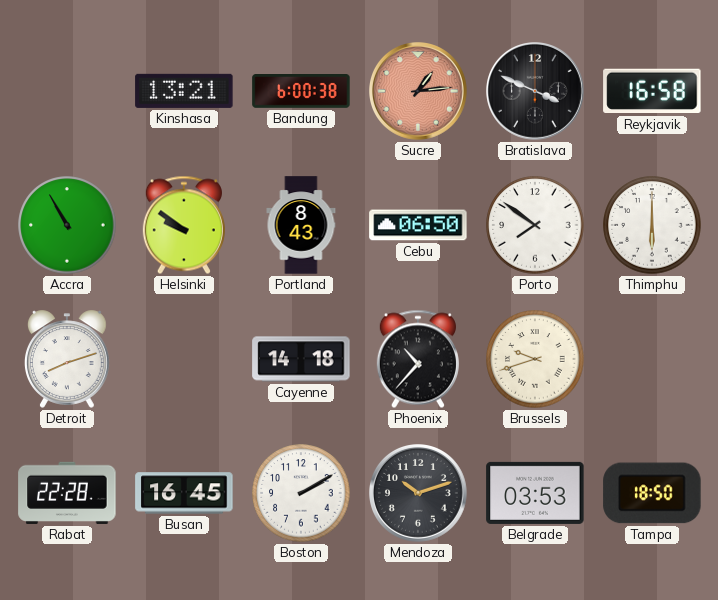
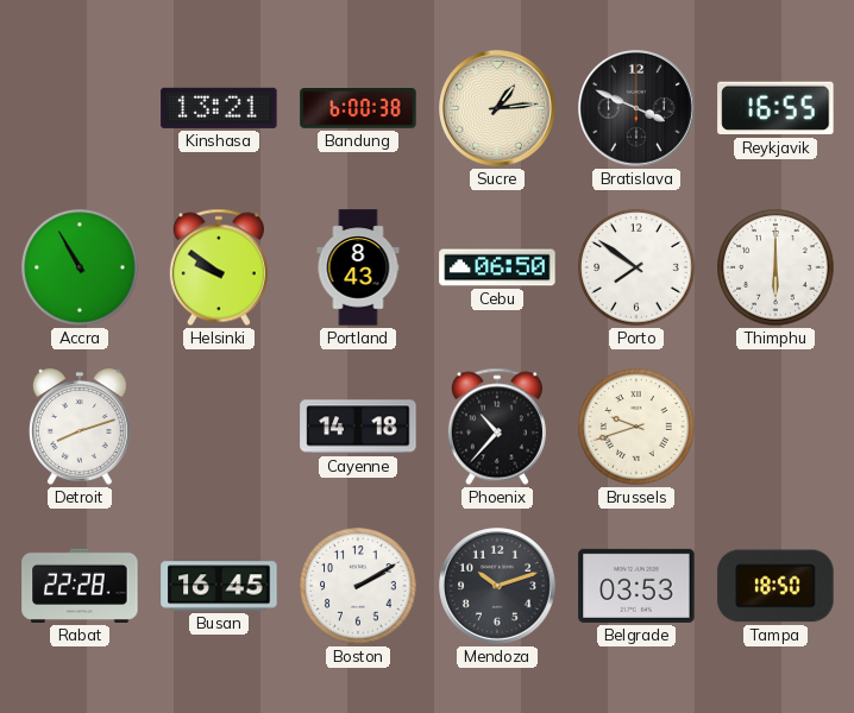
Sucre dial: salmon -> cream (498, 109)
Reykjavik: 16:58 -> 16:55 (775, 108)
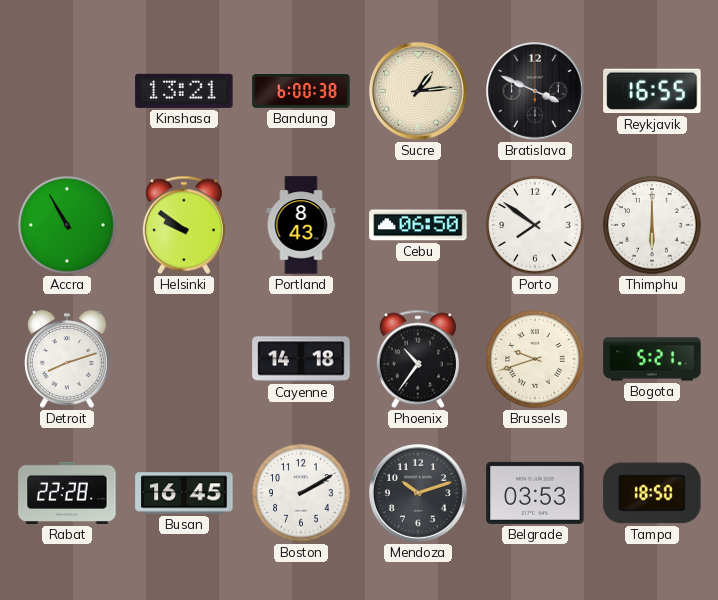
Phoenix: 10:37 -> 10:36 (418, 359)
Bogota: none -> 5:21 (652, 359)
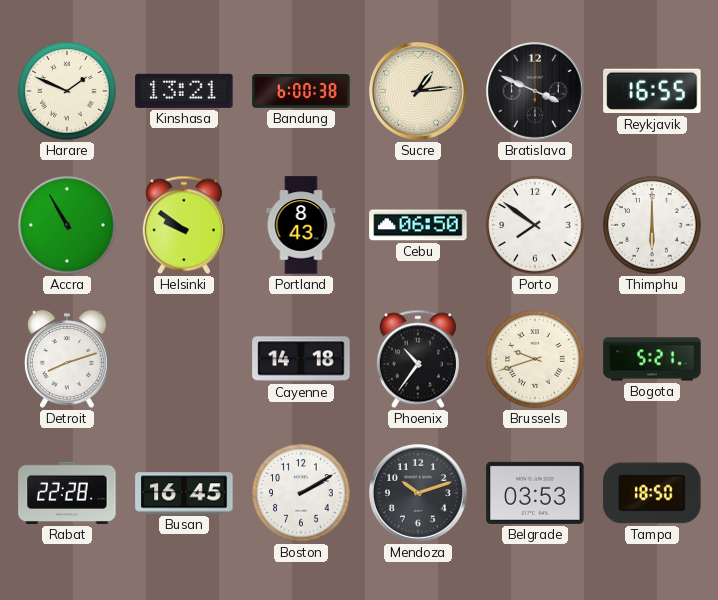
Harare: none -> 1:49 (67, 91)
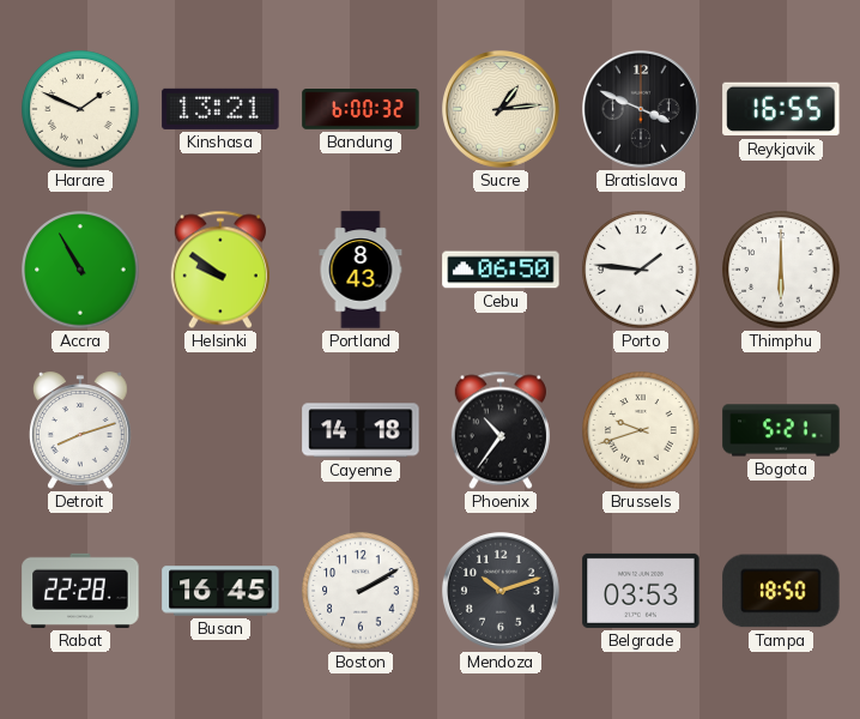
Bandung: 6:00:38 -> 6:00:32 (361, 110)
Porto: 7:51 -> 1:46 (641, 270)
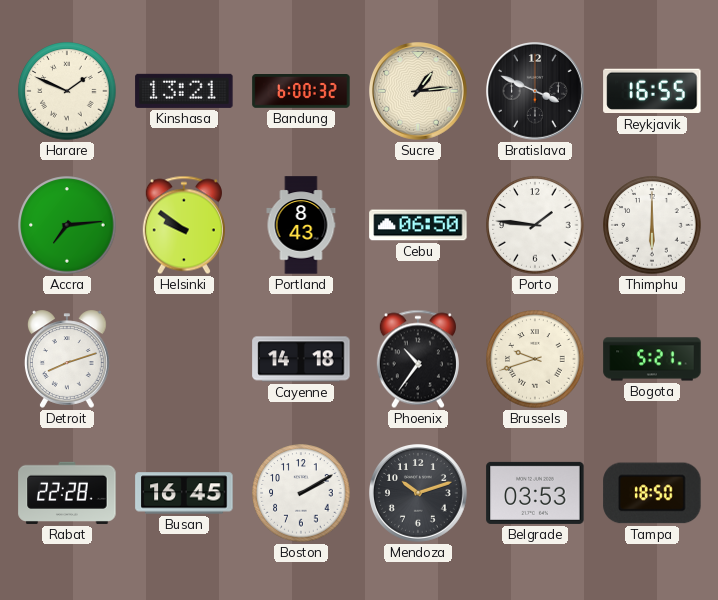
Accra: 10:55 -> 7:14 (67, 225)
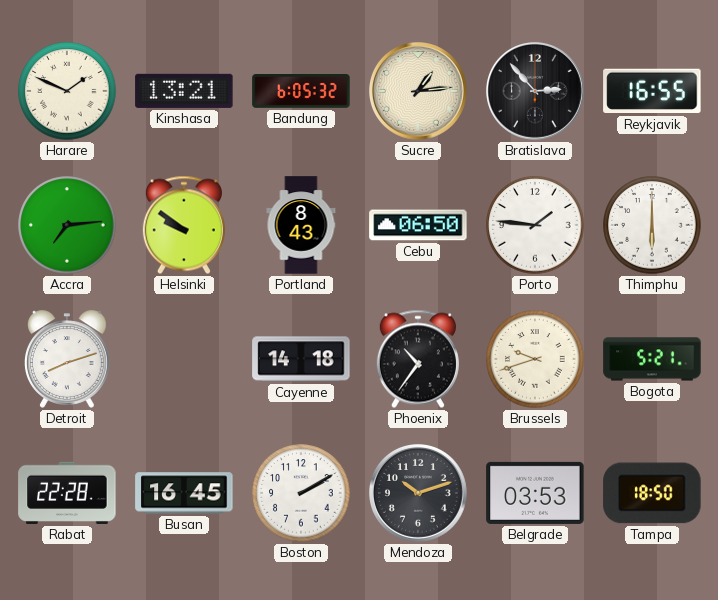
Bandung: 6:00 -> 6:05 (301, 92)
Bratislava: 3:49 -> 2:53 (536, 92)
